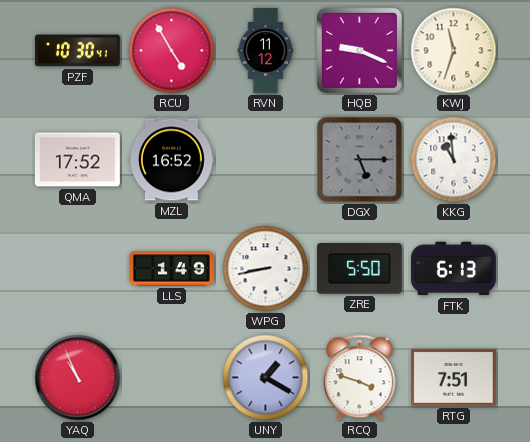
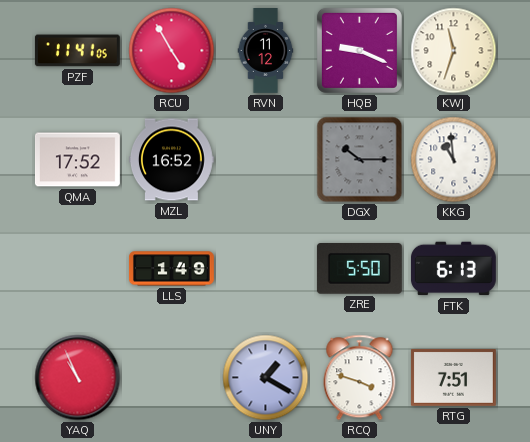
PZF: 10:30 -> 11:41 (77, 51)
DGX: 5:15 -> 10:15 (360, 160)
WPG: 8:43 -> none (266, 269)
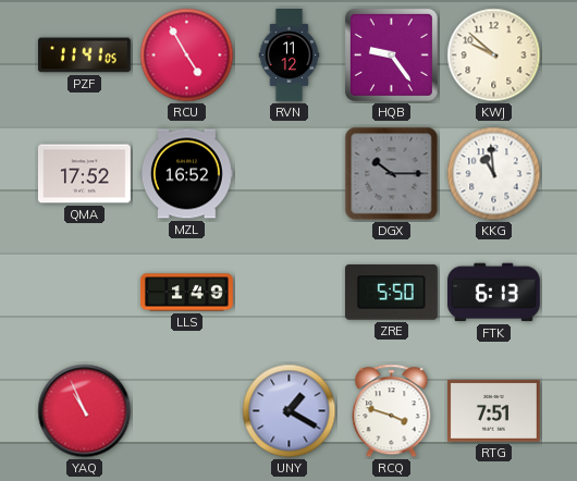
HQB: 9:19 -> 9:24 (391, 54)
KWJ: 11:33 -> 9:52 (494, 55)
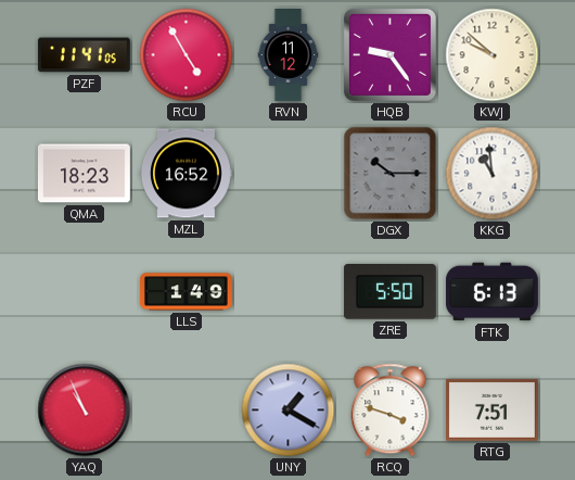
QMA: 17:52 -> 18:23 (84, 174)
